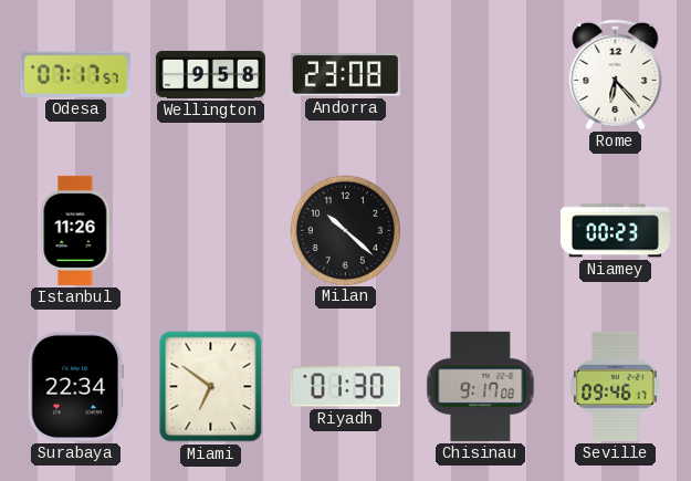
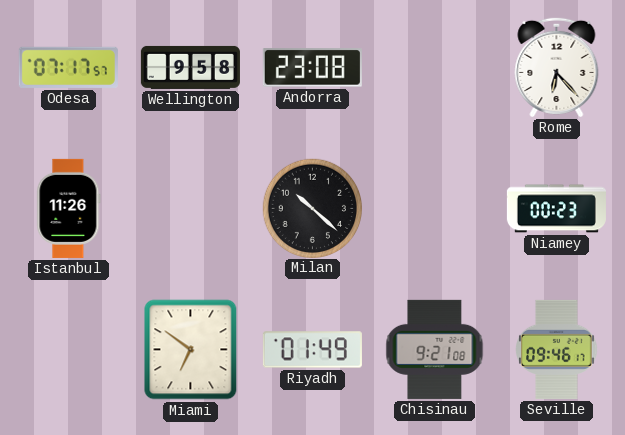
Surabaya: 22:34 -> none (75, 386)
Riyadh: 01:30 -> 01:49 (312, 350)
Chisinau: 9:17 -> 9:21 (435, 349)
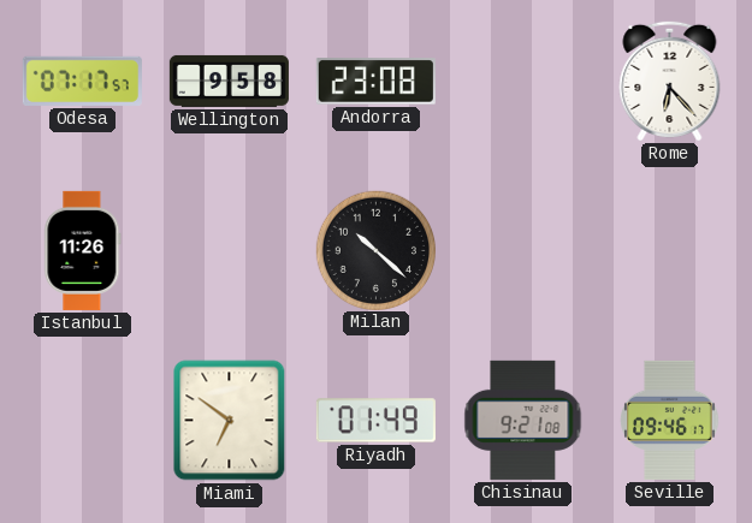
Niamey: 00:23 -> none (556, 209)
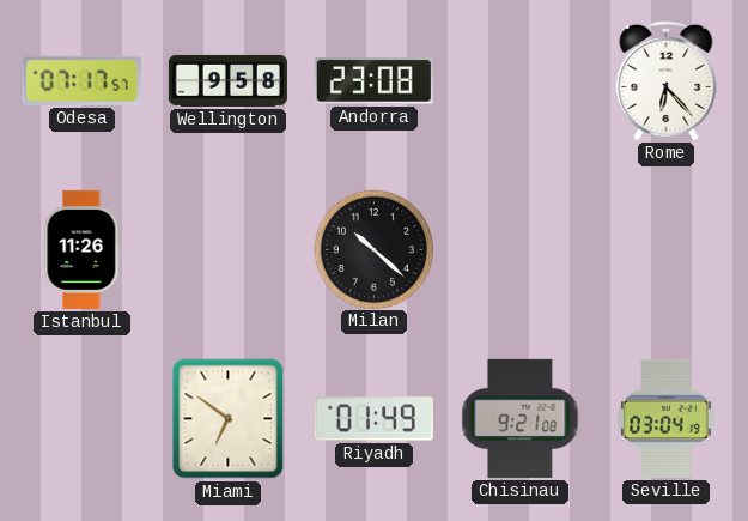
Seville: 09:46 -> 03:04 (667, 418)
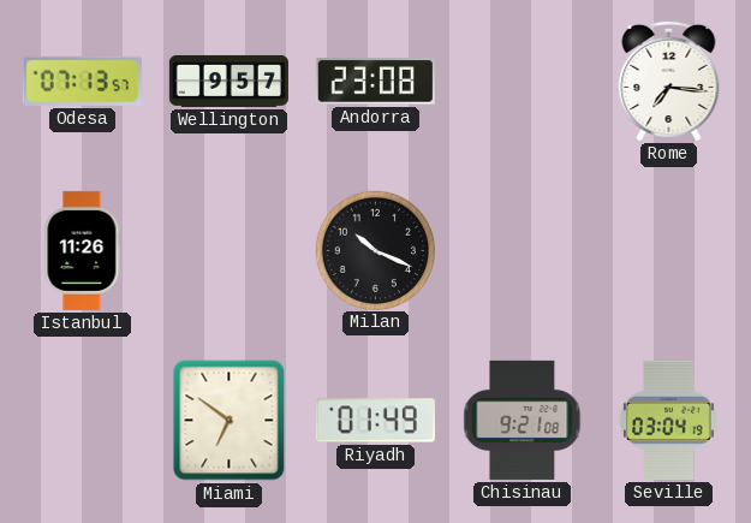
Odesa: 07:17 -> 07:13 (82, 81)
Wellington: 9:58 -> 9:57 (228, 81)
Rome: 6:23 -> 7:16 (669, 81)
Milan: 10:22 -> 10:19 (375, 250)
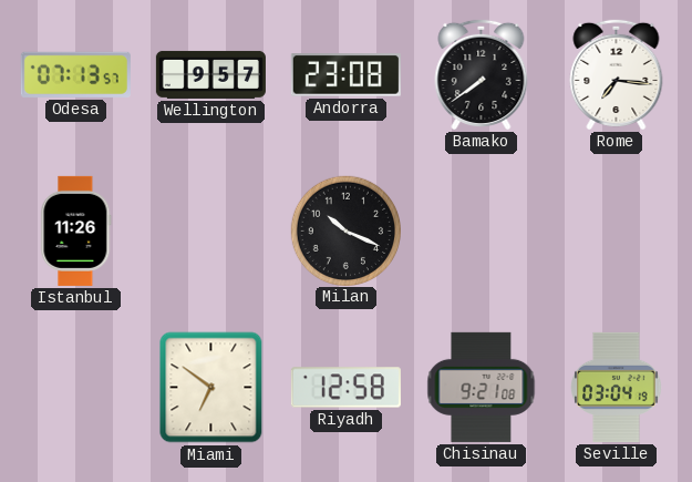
Bamako: none -> 7:39 (482, 74)
Riyadh: 01:49 -> 12:58 (345, 388)
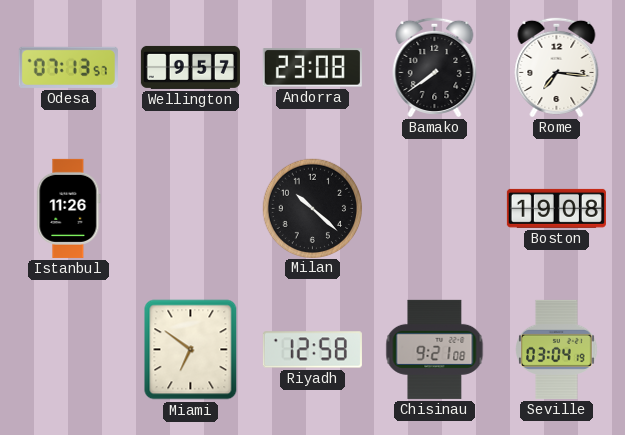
Milan: 10:19 -> 10:22 (312, 208)
Boston: none -> 19:08 (556, 208)
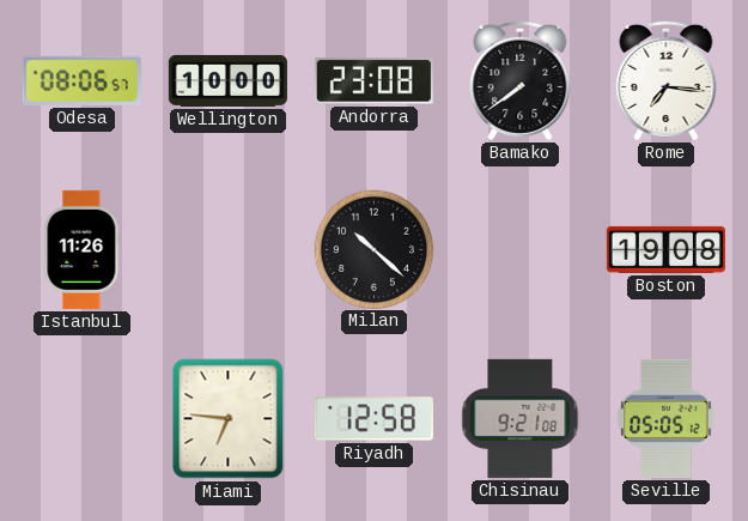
Odesa: 07:13 -> 08:06 (81, 80)
Wellington: 9:57 -> 10:00 (227, 80)
Miami: 6:51 -> 6:46 (229, 419)
Seville: 03:04 -> 05:05 (667, 418)
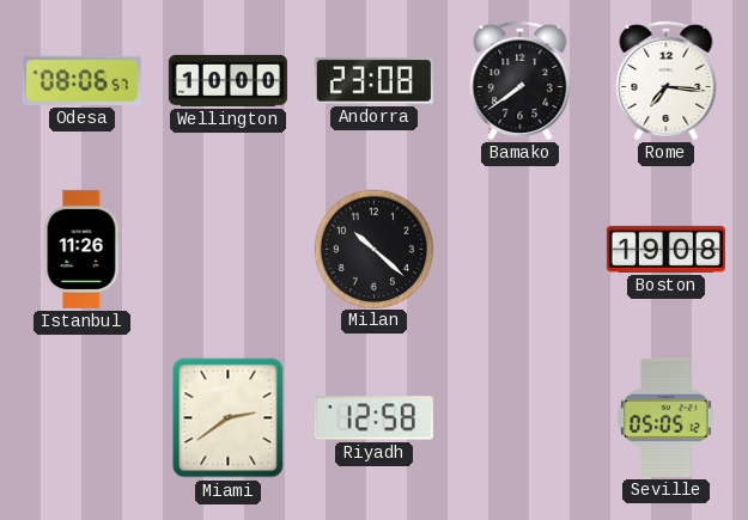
Miami: 6:46 -> 2:39 (229, 418)
Chisinau: 9:21 -> none (521, 418)
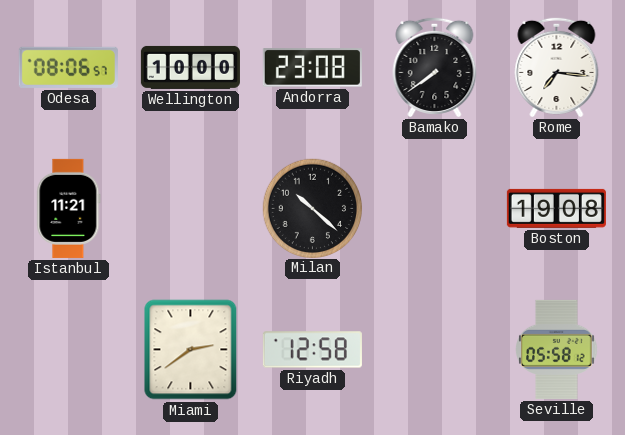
Istanbul: 11:26 -> 11:21 (69, 208)
Seville: 05:05 -> 05:58 (557, 349)
